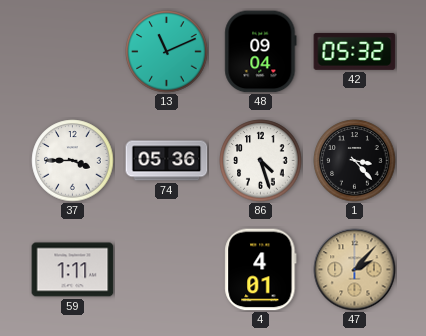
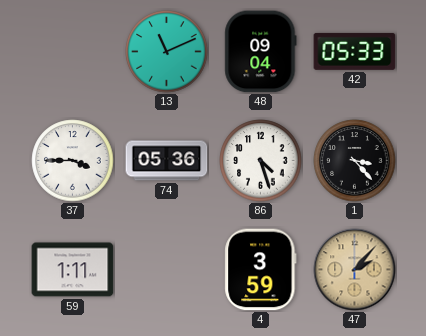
42: 05:32 -> 05:33 (355, 51)
4: 4:01 -> 3:59 (261, 270)
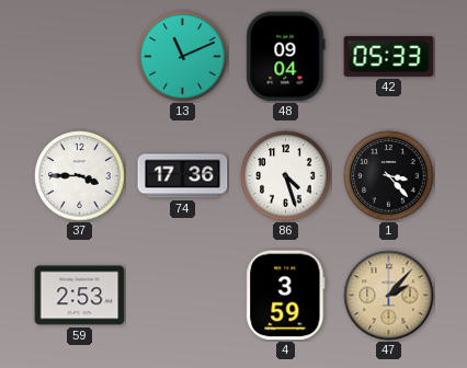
74: 05:36 -> 17:36 (183, 176)
59: 1:11 -> 2:53 (80, 296)
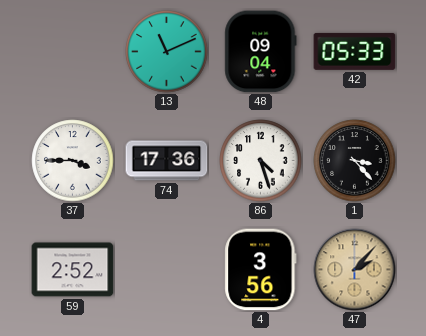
59: 2:53 -> 2:52 (73, 270)
4: 3:59 -> 3:56 (261, 270)
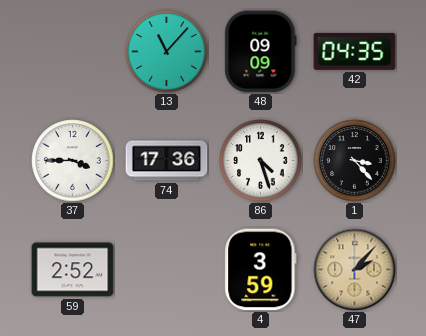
13: 11:11 -> 11:07 (167, 52)
48: 09:04 -> 09:09 (261, 52)
42: 05:33 -> 04:35 (355, 51)
4: 3:56 -> 3:59 (261, 270)
